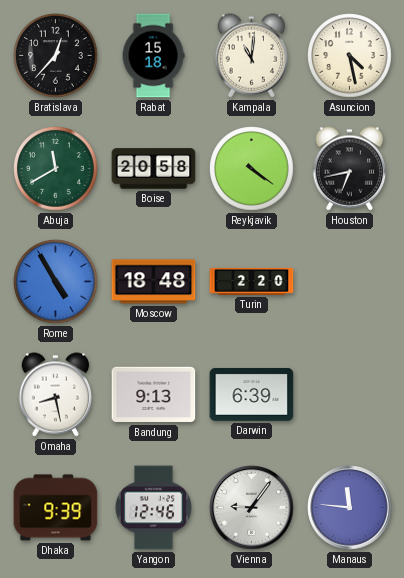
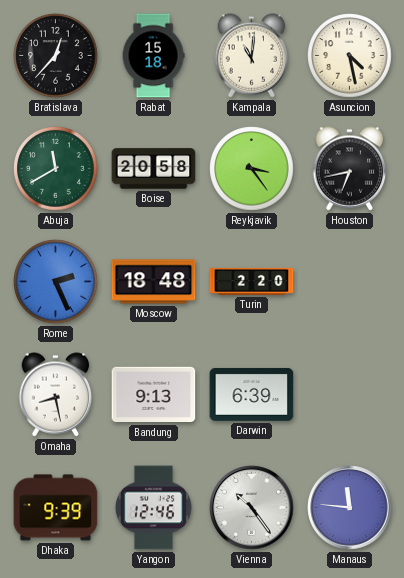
Reykjavik: 4:21 -> 3:24 (252, 169)
Rome: 4:55 -> 2:26 (56, 282)
Vienna: 9:06 -> 10:24 (252, 508)
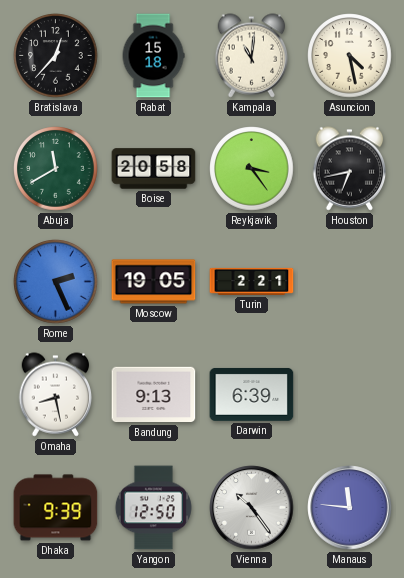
Moscow: 18:48 -> 19:05 (154, 282)
Turin: 2:20 -> 2:21 (252, 281)
Yangon: 12:46 -> 12:50 (153, 508)
